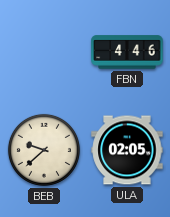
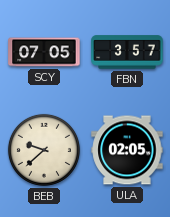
SCY: none -> 07:05 (44, 52)
FBN: 4:46 -> 3:57 (127, 52)
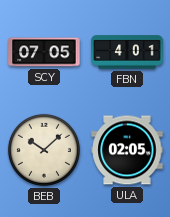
FBN: 3:57 -> 4:01 (127, 52)
BEB: 9:38 -> 10:08 (44, 150)
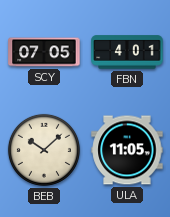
ULA: 02:05 -> 11:05 (127, 150)
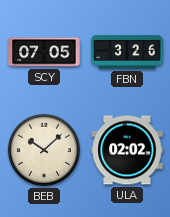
FBN: 4:01 -> 3:26 (127, 52)
ULA: 11:05 -> 02:02 (127, 150)
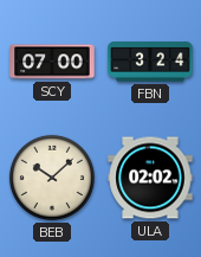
SCY: 07:05 -> 07:00 (52, 62)
FBN: 3:26 -> 3:24 (150, 62)
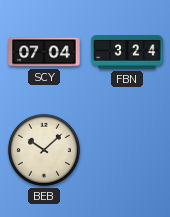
SCY: 07:00 -> 07:04 (44, 52)
ULA: 02:02 -> none (150, 178)
